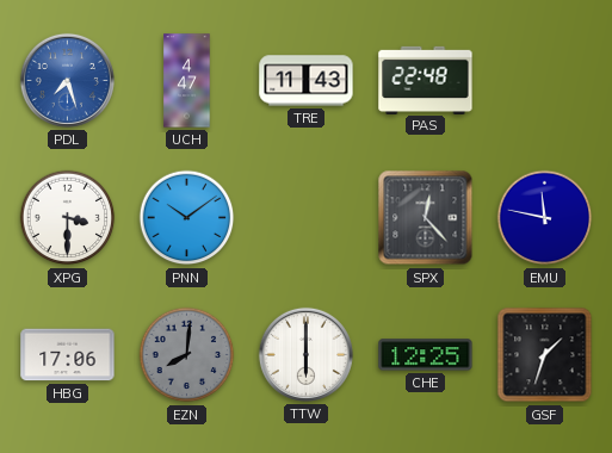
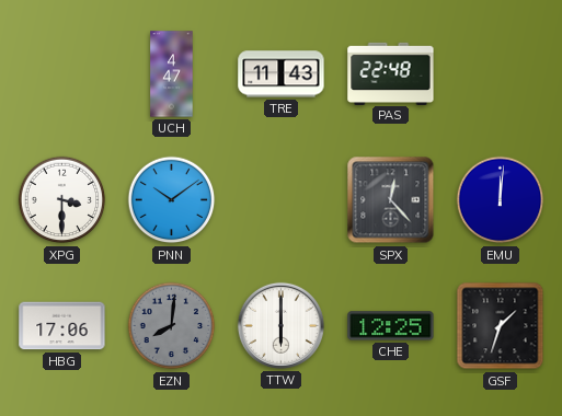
PDL: 7:27 -> none (67, 80)
EMU: 11:47 -> 12:01 (501, 200)
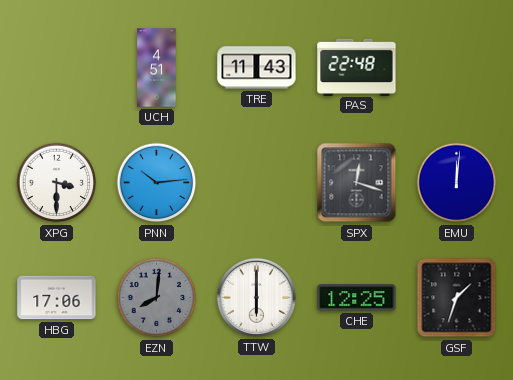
UCH: 4:47 -> 4:51 (157, 68)
PNN: 10:09 -> 10:14 (157, 183)
SPX: 12:23 -> 12:18 (357, 183)
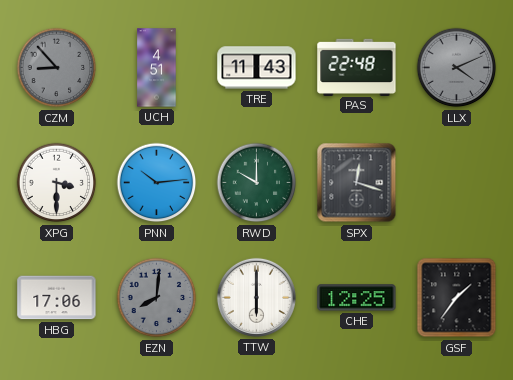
CZM: none -> 8:53 (57, 68)
LLX: none -> 4:11 (457, 68)
RWD: none -> 10:00 (257, 183)
EMU: 12:01 -> none (457, 183)
GSF: 1:33 -> 1:36 (457, 298)
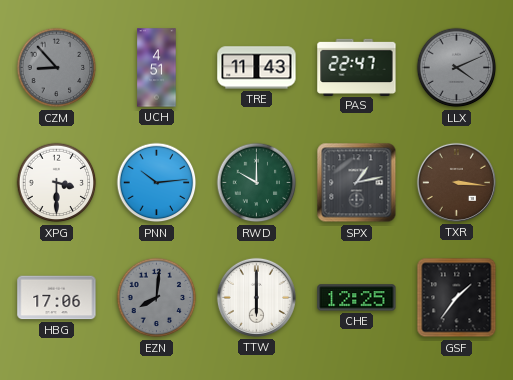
PAS: 22:48 -> 22:47 (357, 67)
SPX: 12:18 -> 1:13 (357, 183)
TXR: none -> 3:16 (456, 182)
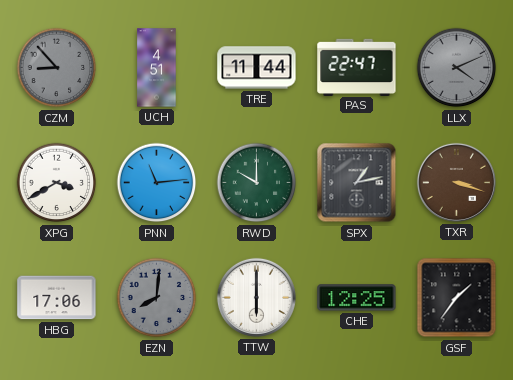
TRE: 11:43 -> 11:44 (257, 68)
XPG: 3:30 -> 3:40 (57, 183)
PNN: 10:14 -> 11:14 (157, 183)
TXR: 3:16 -> 3:18 (456, 182)
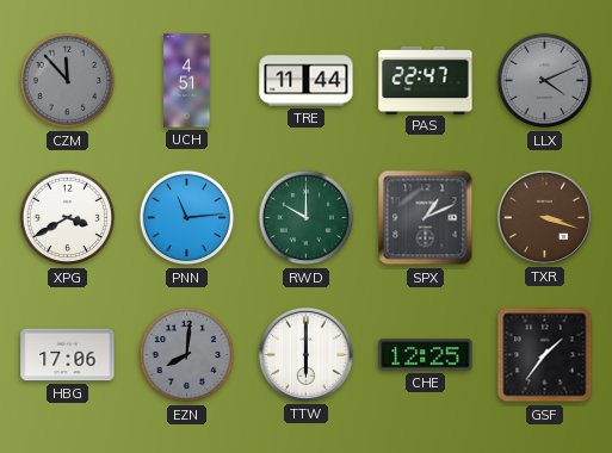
CZM: 8:53 -> 11:53 (68, 81)
SPX: 1:13 -> 1:11 (426, 218)
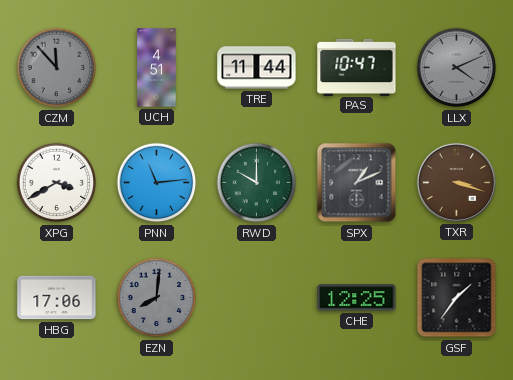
PAS: 22:47 -> 10:47 (357, 67)
TTW: 6:00 -> none (305, 354)
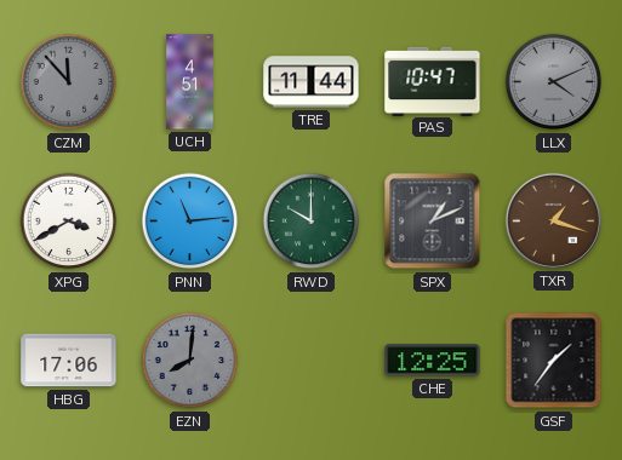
TXR: 3:18 -> 1:18 (553, 220)
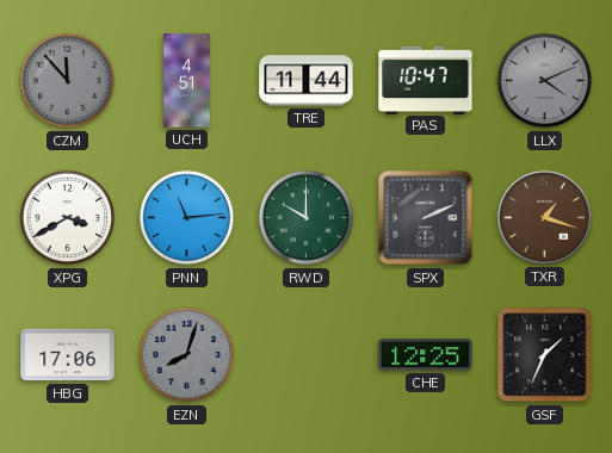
SPX: 1:11 -> 2:11 (426, 218)
EZN: 8:01 -> 8:03 (187, 355)
GSF: 1:36 -> 1:34 (545, 355)
